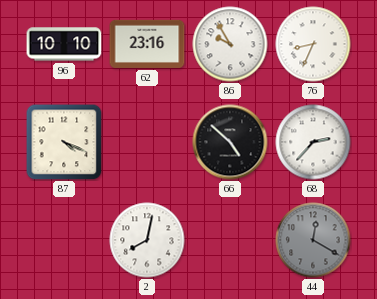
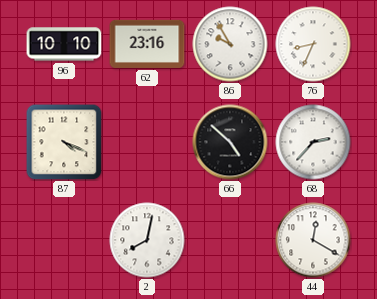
44 dial: grey -> white (313, 240)
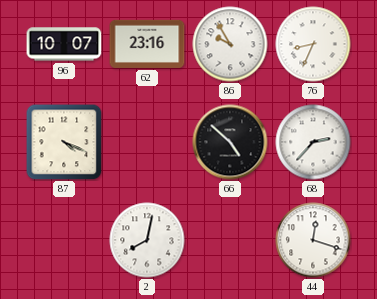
96: 10:10 -> 10:07 (64, 44)
44: 12:20 -> 12:18 (313, 240)
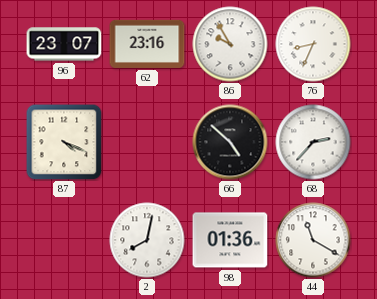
96: 10:07 -> 23:07 (64, 44)
98: none -> 01:36 (230, 240)
44: 12:18 -> 11:20 (313, 240)
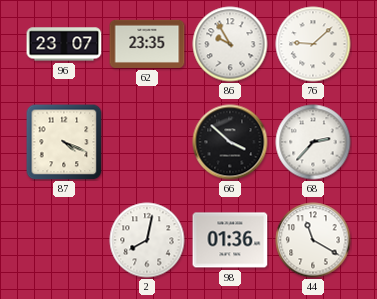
62: 23:16 -> 23:35 (147, 44)
76: 8:34 -> 9:08 (313, 44)
66: 4:52 -> 3:52 (230, 142)
